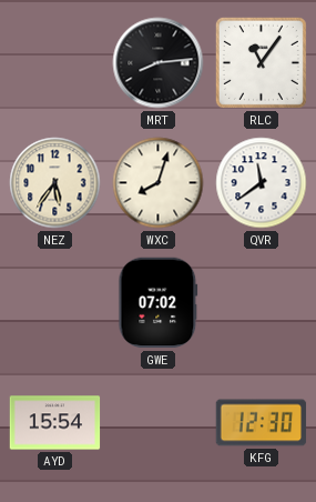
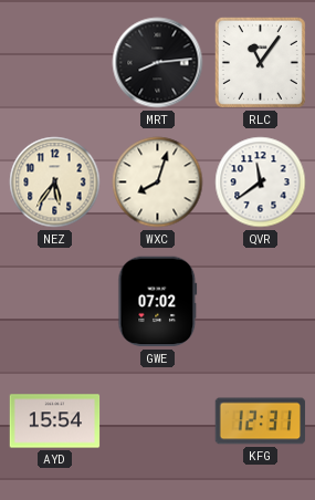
KFG: 12:30 -> 12:31 (261, 421)
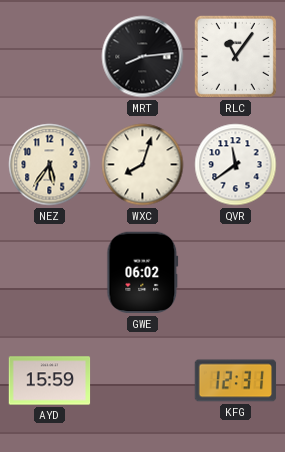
GWE: 07:02 -> 06:02 (143, 273)
AYD: 15:54 -> 15:59 (50, 381)
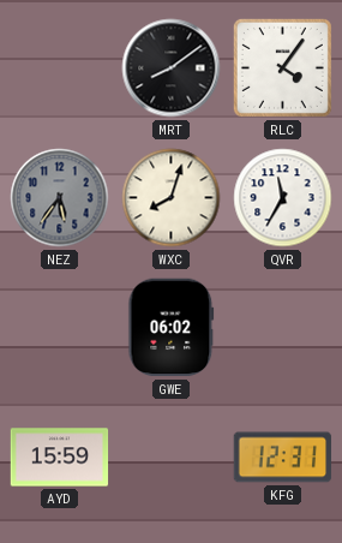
MRT: 8:14 -> 8:09 (172, 68)
RLC: 11:06 -> 4:06 (282, 67)
NEZ dial: cream -> grey (60, 198)
QVR: 11:39 -> 11:35 (283, 198)
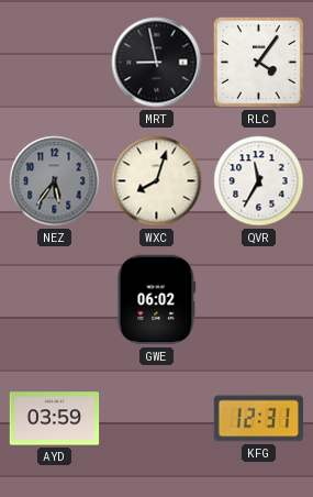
MRT: 8:09 -> 8:58 (157, 63)
AYD: 15:59 -> 03:59 (55, 419)
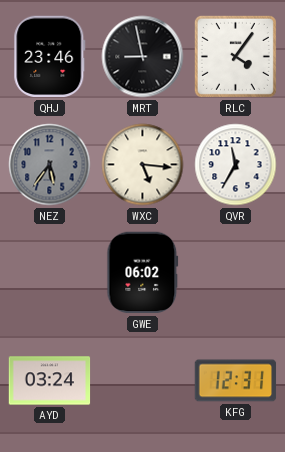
QHJ: none -> 23:46 (50, 57)
WXC: 8:03 -> 5:16 (143, 165)
AYD: 03:59 -> 03:24 (50, 381)
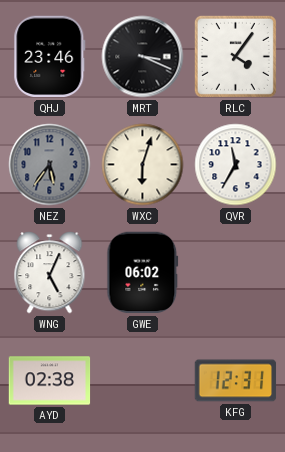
MRT: 8:58 -> 3:19 (143, 57)
WXC: 5:16 -> 6:03 (143, 165)
WNG: none -> 5:04 (50, 273)
AYD: 03:24 -> 02:38 (50, 381)
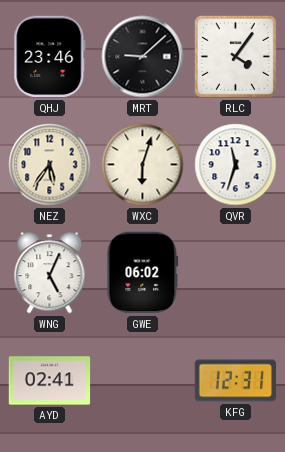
MRT: 3:19 -> 9:08 (143, 57)
NEZ dial: grey -> cream (50, 165)
QVR: 11:35 -> 11:33 (236, 165)
AYD: 02:38 -> 02:41 (50, 381)
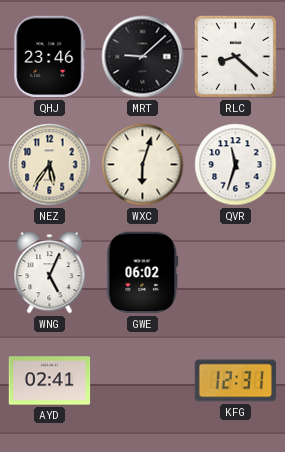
RLC: 4:06 -> 8:22 (235, 56)
